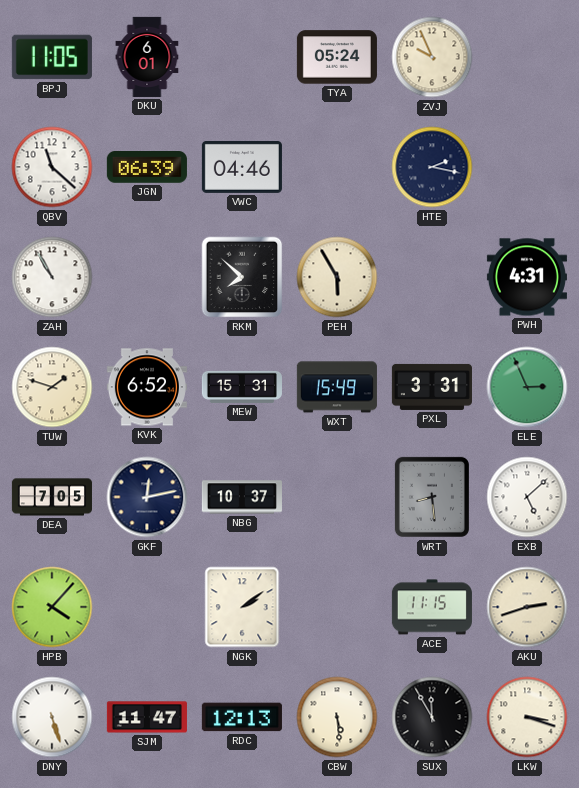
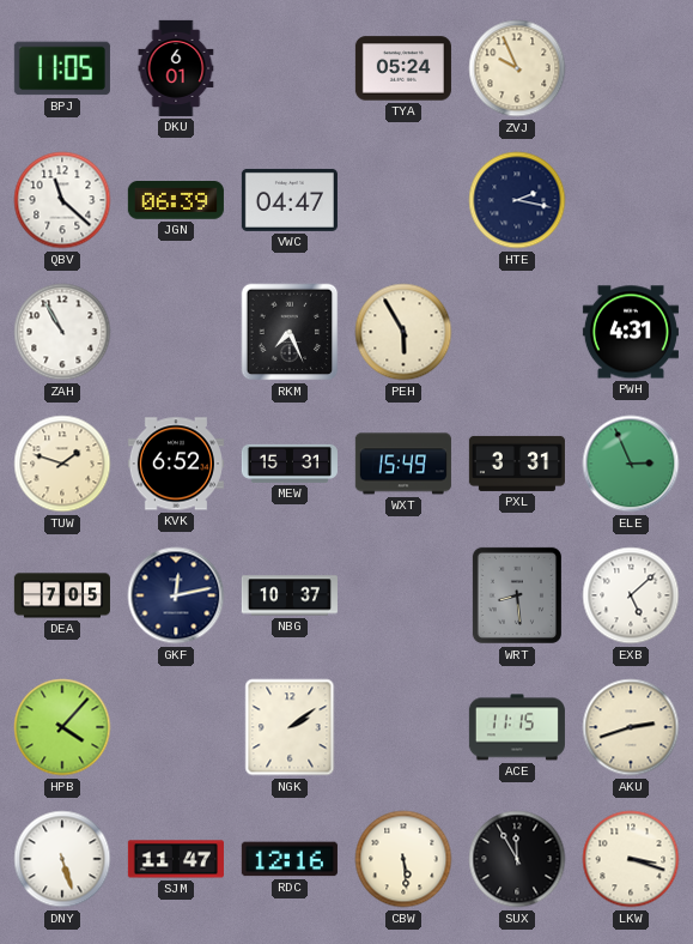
VWC: 04:46 -> 04:47 (290, 200)
RKM: 7:52 -> 7:26 (290, 332)
RDC: 12:13 -> 12:16 (290, 859)
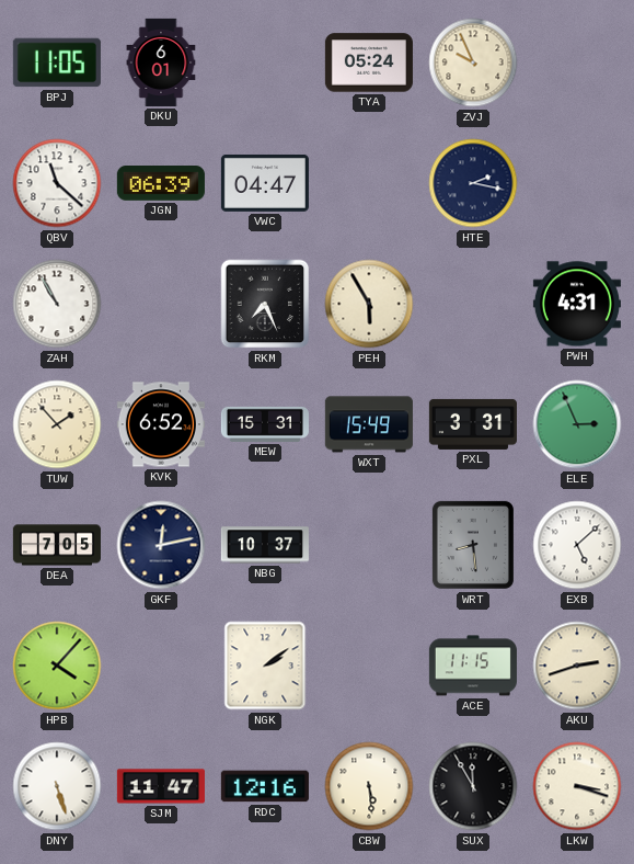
TUW: 1:48 -> 1:53 (57, 424)
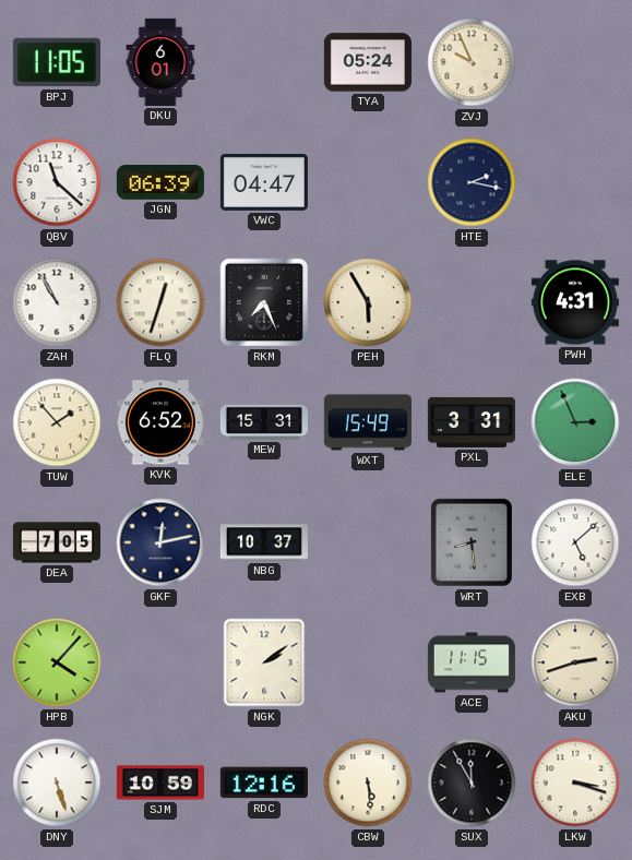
FLQ: none -> 12:33 (160, 302)
SJM: 11:47 -> 10:59 (160, 783)
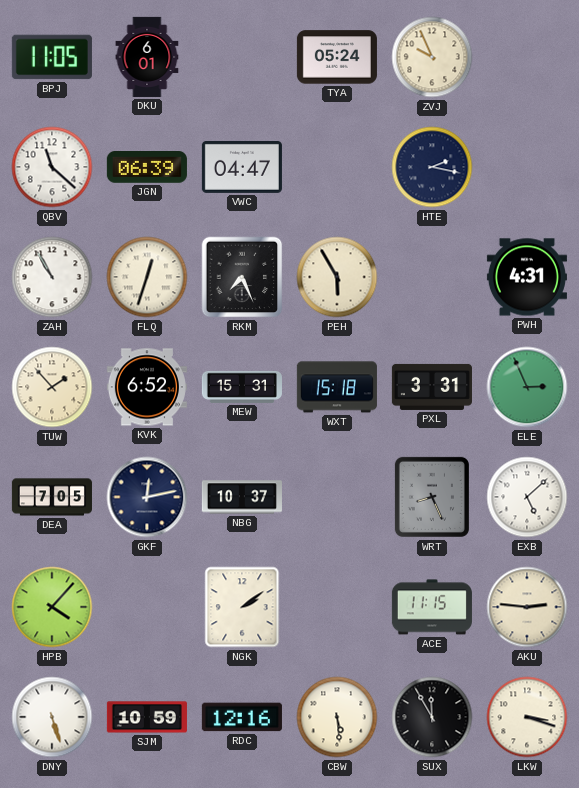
WXT: 15:49 -> 15:18 (337, 387)
WRT: 8:29 -> 8:26 (432, 497)
AKU: 2:42 -> 2:46 (527, 607)
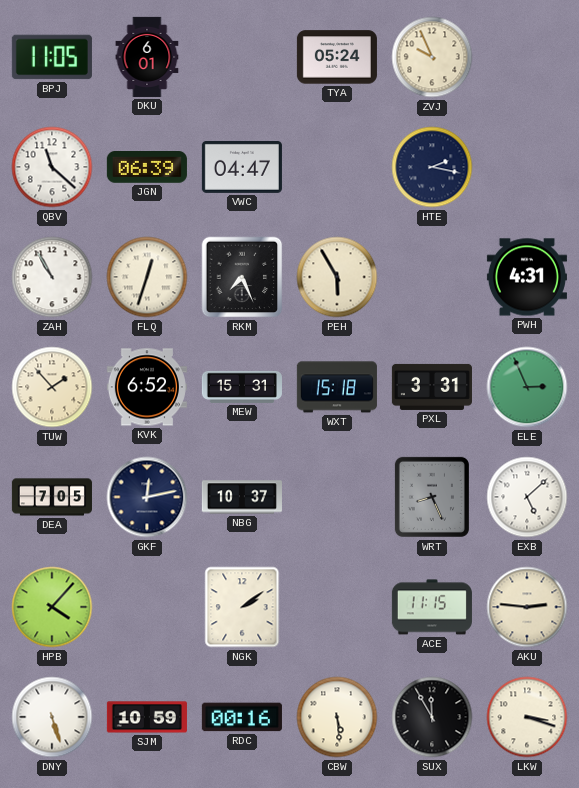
RDC: 12:16 -> 00:16 (242, 717)
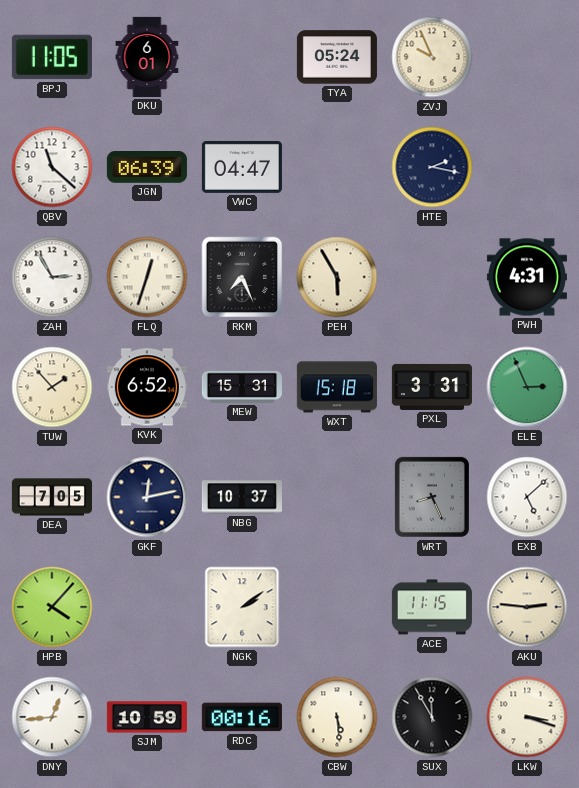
ZAH: 10:55 -> 2:55 (52, 277)
DNY: 5:27 -> 12:44 (52, 717)
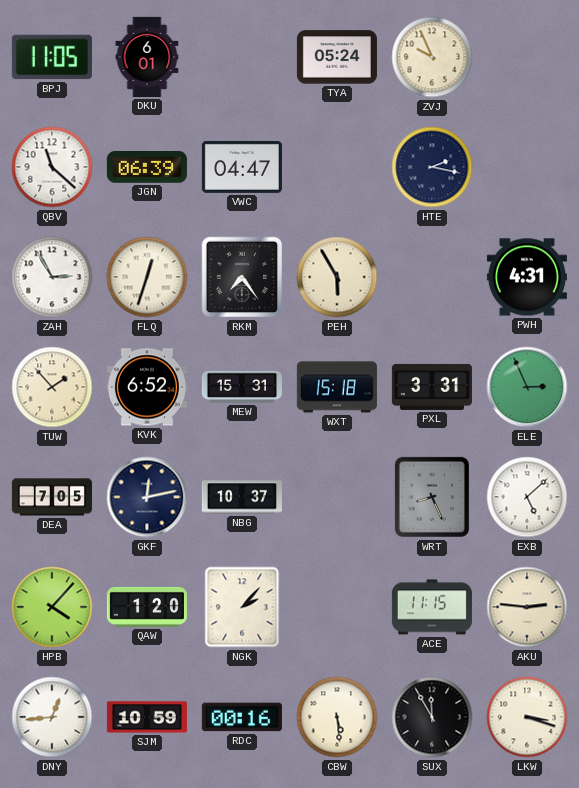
RKM: 7:26 -> 7:24 (242, 277)
QAW: none -> 1:20 (147, 607)
NGK: 2:09 -> 2:07 (242, 607)
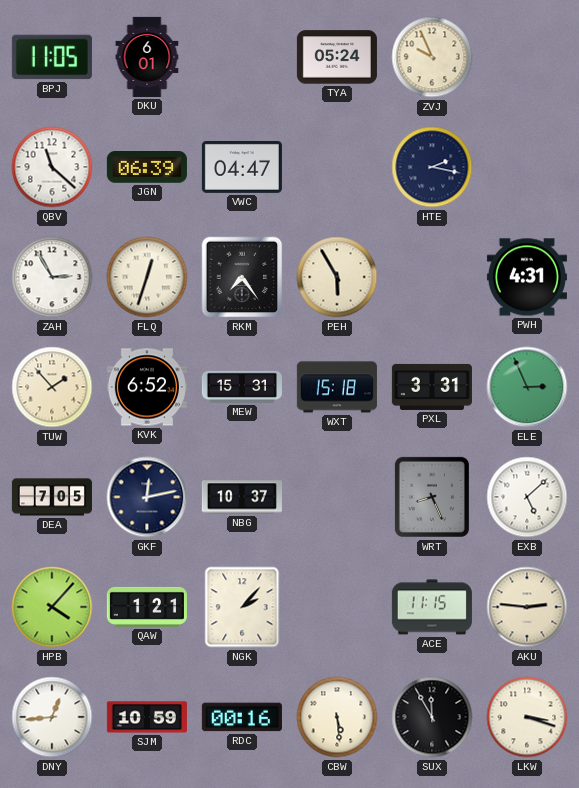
QAW: 1:20 -> 1:21 (147, 607)
